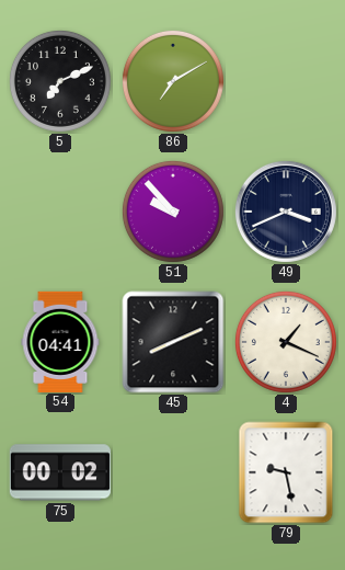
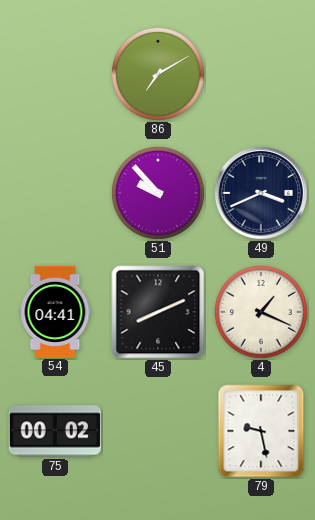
5: 7:11 -> none (60, 81)
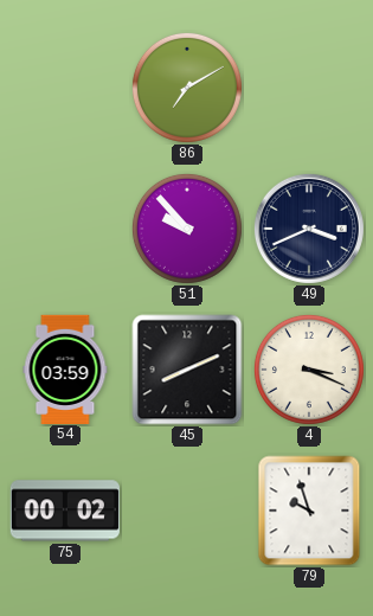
54: 04:41 -> 03:59 (65, 368)
4: 1:19 -> 3:19 (309, 370)
79: 9:28 -> 9:57 (309, 511)
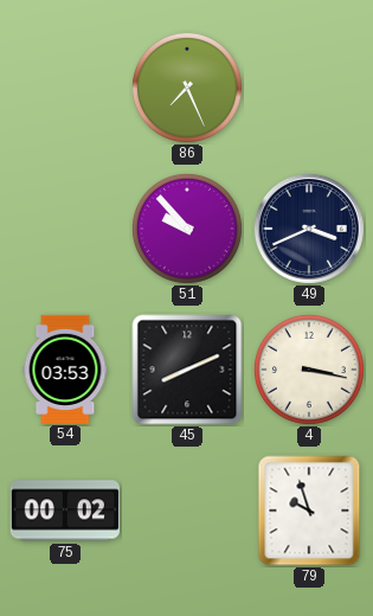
86: 7:10 -> 7:26 (187, 88)
54: 03:59 -> 03:53 (65, 368)
4: 3:19 -> 3:17 (309, 370)
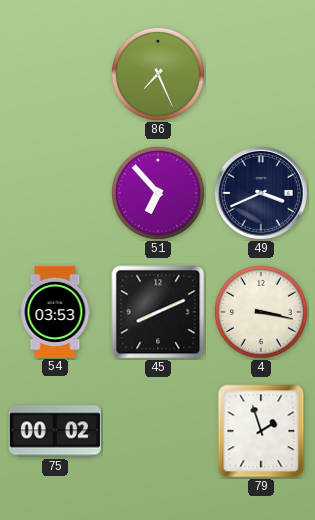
51: 9:53 -> 6:53 (158, 193)
79: 9:57 -> 1:57 (261, 431)
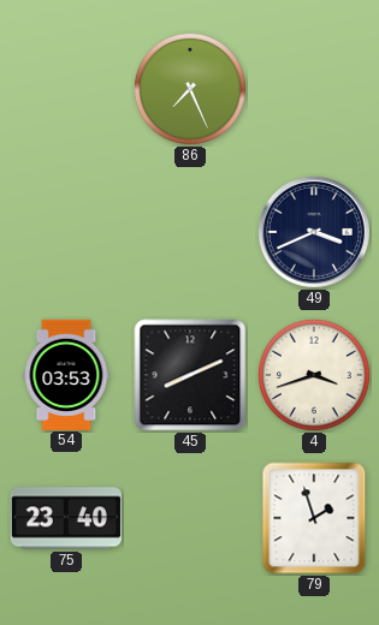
51: 6:53 -> none (158, 193)
4: 3:17 -> 3:42 (314, 375)
75: 00:02 -> 23:40 (66, 518)
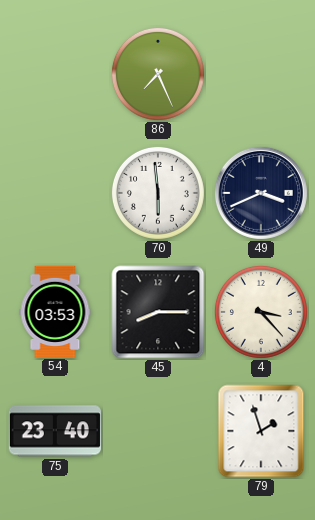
70: none -> 5:59 (158, 193)
45: 8:11 -> 8:15 (158, 312)
4: 3:42 -> 3:23 (261, 312)
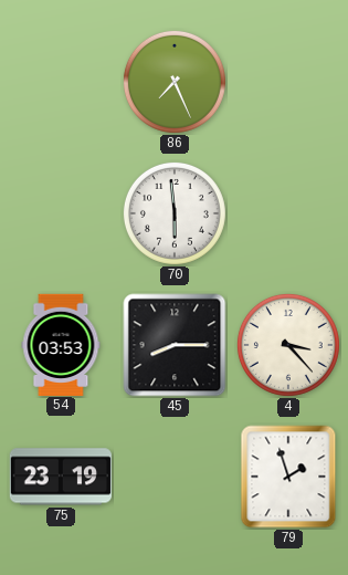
49: 3:41 -> none (261, 193)
75: 23:40 -> 23:19 (61, 477)
